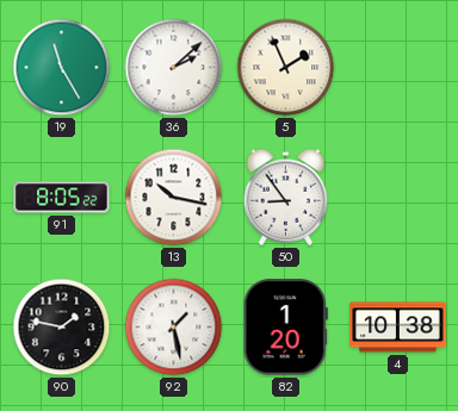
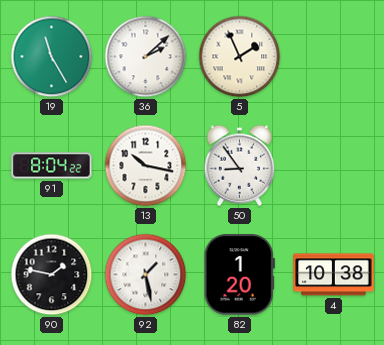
91: 8:05 -> 8:04 (52, 166)
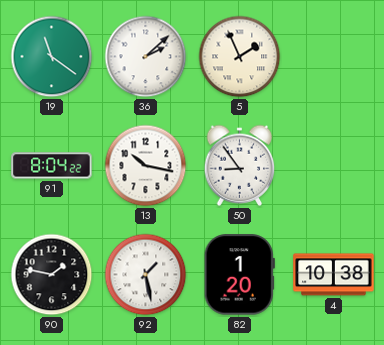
19: 11:25 -> 11:21 (52, 57)
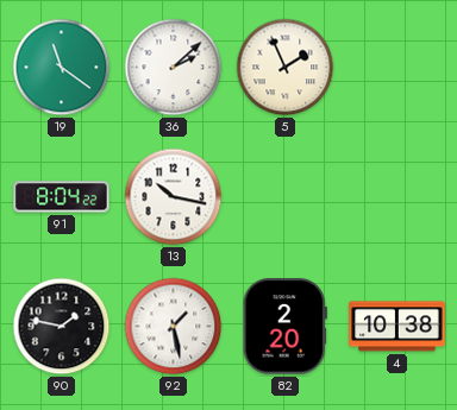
50: 8:54 -> none (240, 165)
82: 1:20 -> 2:20 (284, 327)
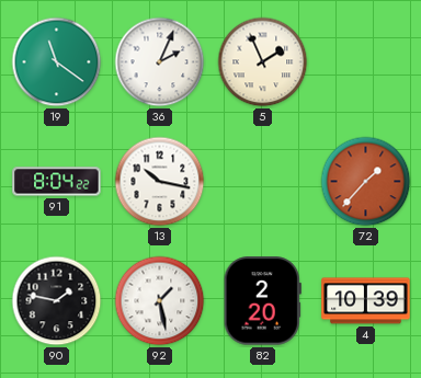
36: 2:08 -> 2:04 (160, 62)
72: none -> 1:37 (366, 182)
4: 10:38 -> 10:39 (366, 301)
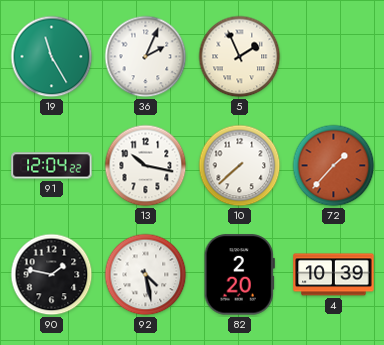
19: 11:21 -> 11:25 (52, 57)
91: 8:04 -> 12:04 (52, 166)
10: none -> 7:38 (240, 166)
92: 1:28 -> 4:28 (146, 275)
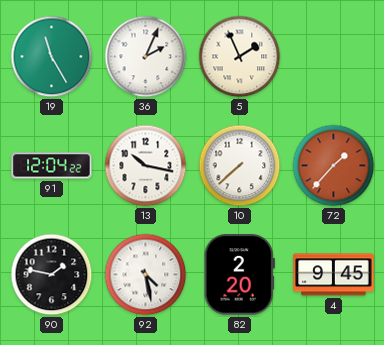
4: 10:39 -> 9:45 (334, 275)
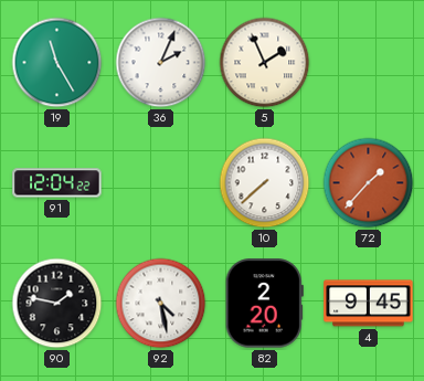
13: 10:17 -> none (146, 166)
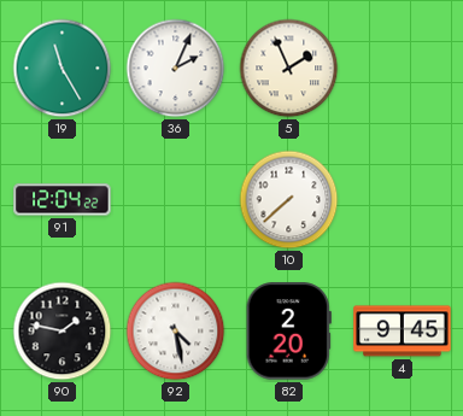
72: 1:37 -> none (369, 183)
